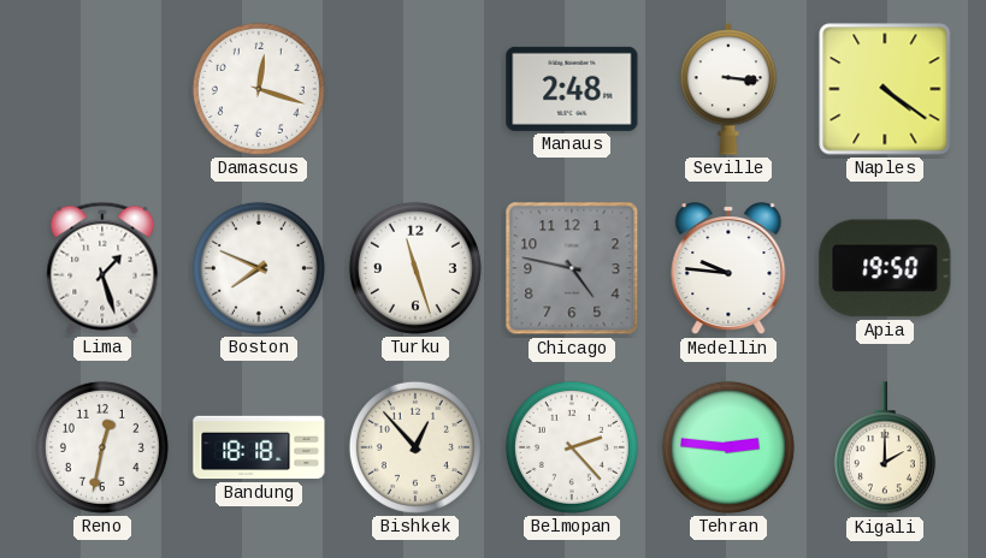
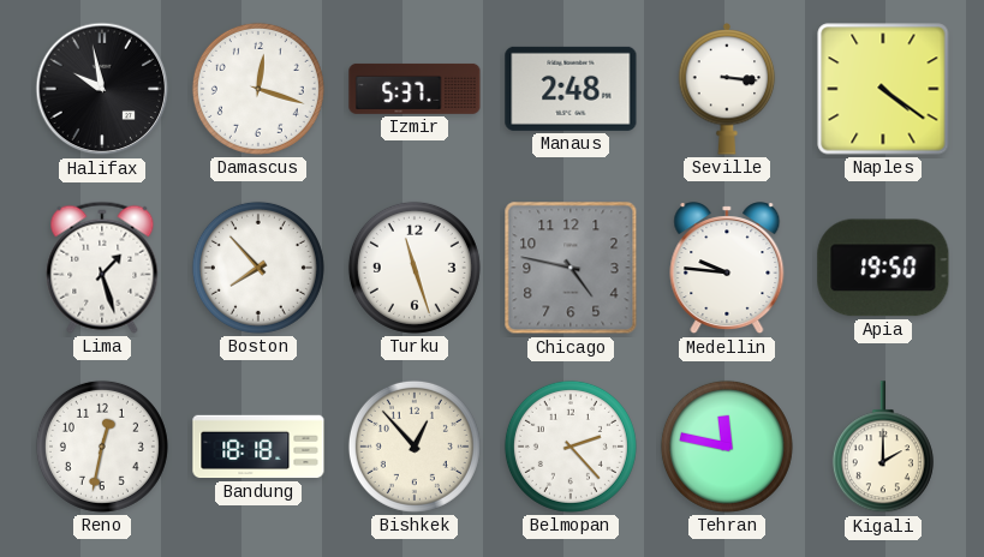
Halifax: none -> 9:58 (102, 89)
Izmir: none -> 5:37 (415, 89)
Boston: 7:49 -> 7:53 (258, 268)
Tehran: 2:46 -> 11:47 (727, 447)
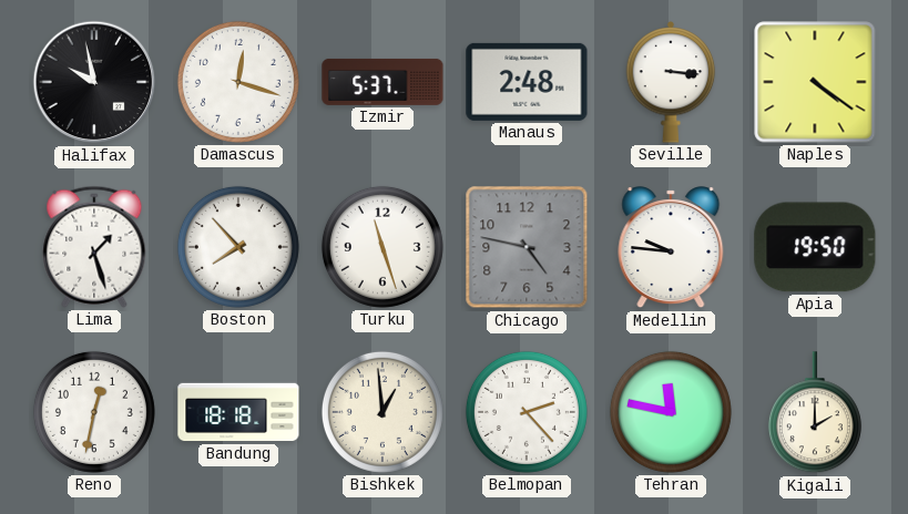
Bishkek: 12:53 -> 12:59 (382, 412)
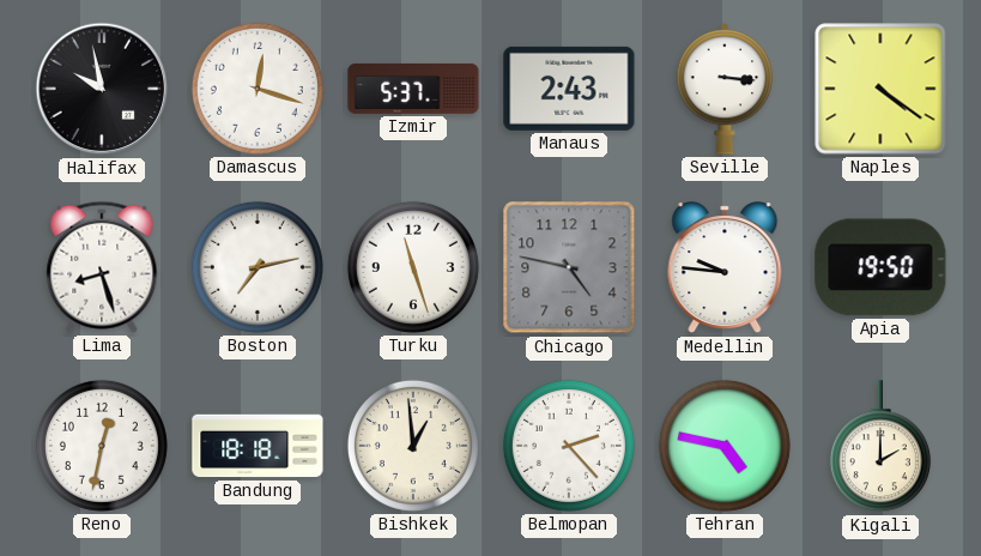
Manaus: 2:48 -> 2:43 (569, 89)
Lima: 1:27 -> 8:27 (102, 267)
Boston: 7:53 -> 7:13 (258, 267)
Tehran: 11:47 -> 4:47 (725, 446)
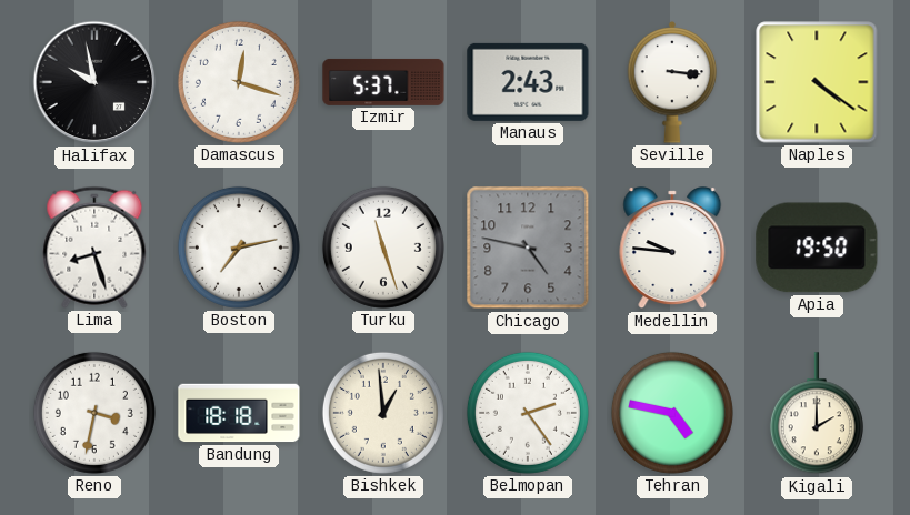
Reno: 12:32 -> 3:32 (94, 413)
Belmopan: 2:23 -> 2:24 (528, 413)
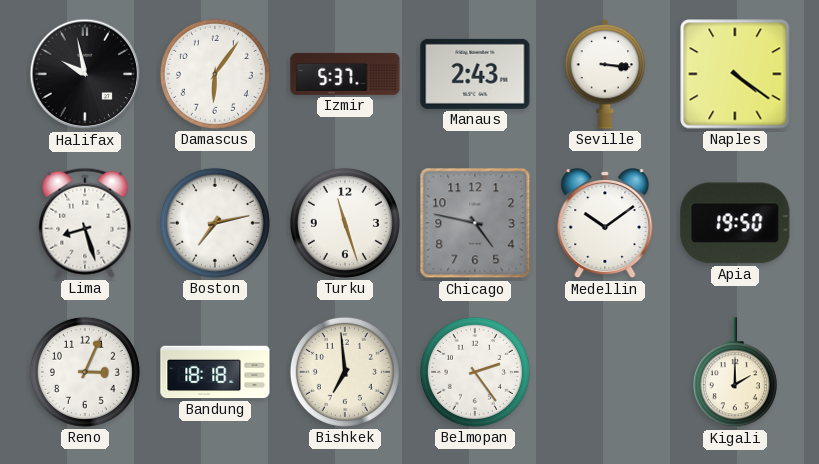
Damascus: 12:18 -> 6:06 (215, 74)
Medellin: 9:46 -> 10:09 (605, 224)
Reno: 3:32 -> 3:04 (85, 372)
Bishkek: 12:59 -> 6:59 (345, 372)
Tehran: 4:47 -> none (672, 413)
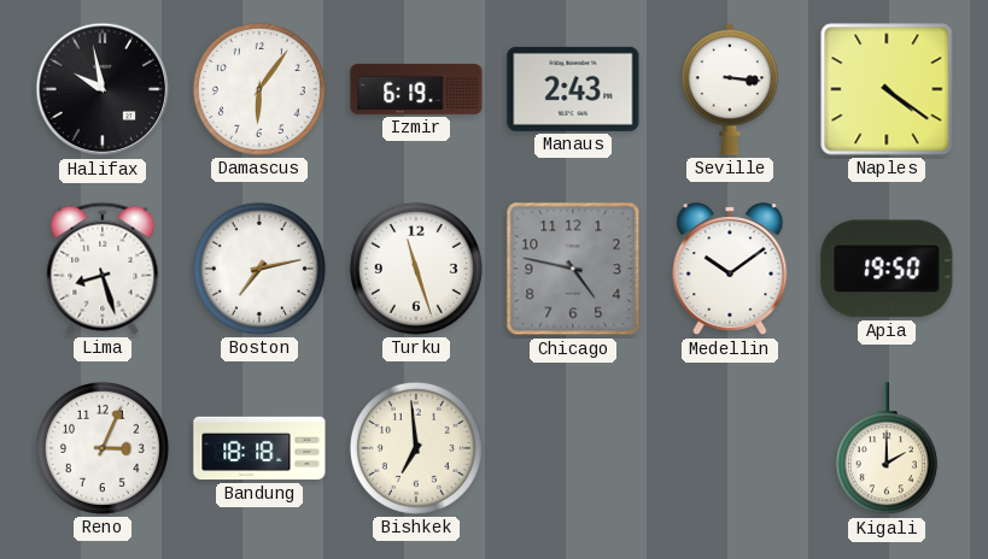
Izmir: 5:37 -> 6:19 (416, 89)
Belmopan: 2:24 -> none (475, 372)
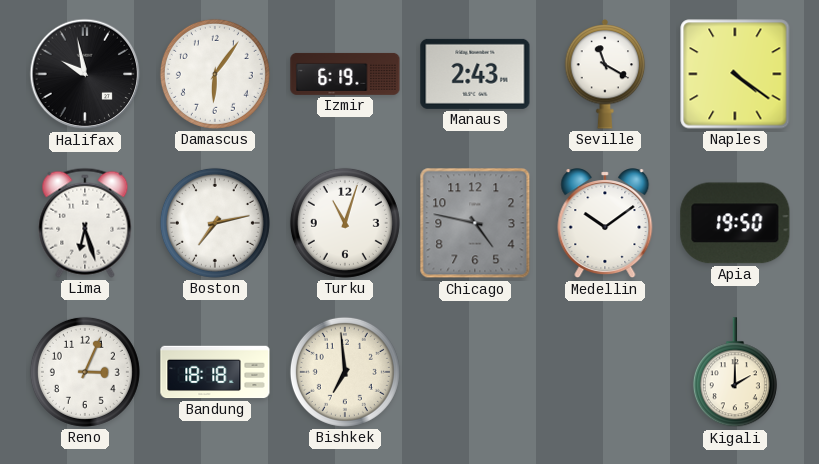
Seville: 3:16 -> 11:20 (605, 75)
Lima: 8:27 -> 6:27 (85, 223)
Turku: 11:27 -> 11:03 (345, 223)
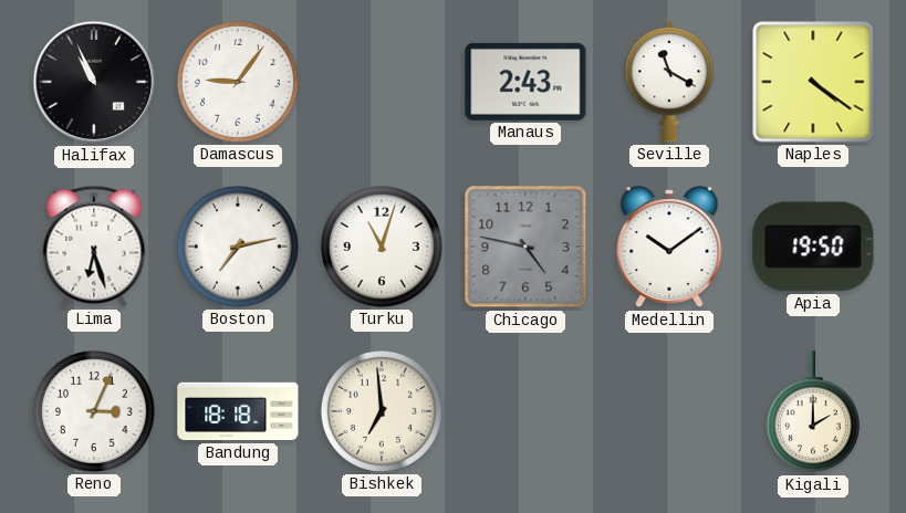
Halifax: 9:58 -> 10:56 (94, 82)
Damascus: 6:06 -> 9:06 (238, 82)
Izmir: 6:19 -> none (345, 74)
